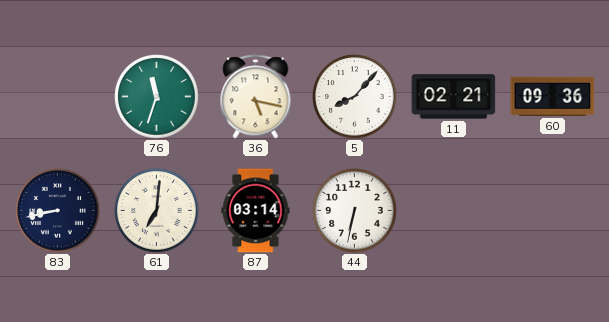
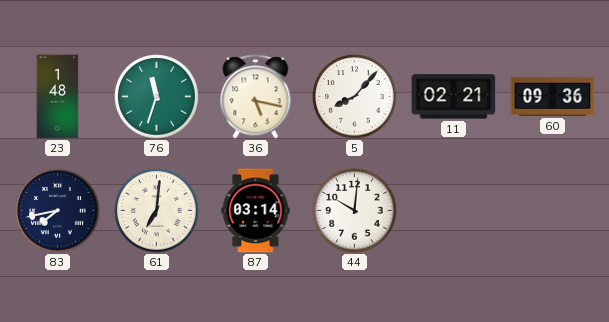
23: none -> 1:48 (58, 97)
83: 8:43 -> 7:43 (58, 211)
44: 6:32 -> 10:01 (355, 211)
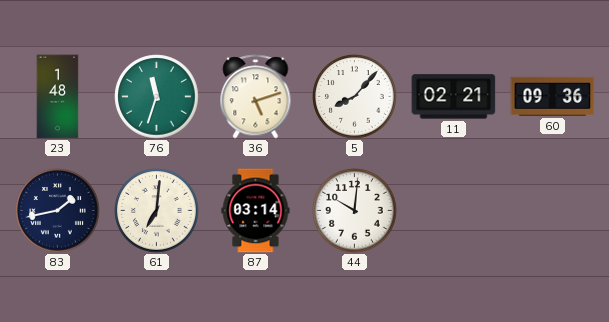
36: 5:17 -> 5:12 (256, 97)
83: 7:43 -> 1:43 (58, 211)
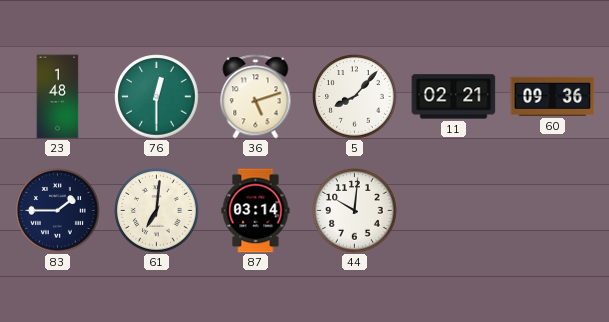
76: 11:33 -> 12:30 (157, 97)
83: 1:43 -> 1:45 (58, 211)
